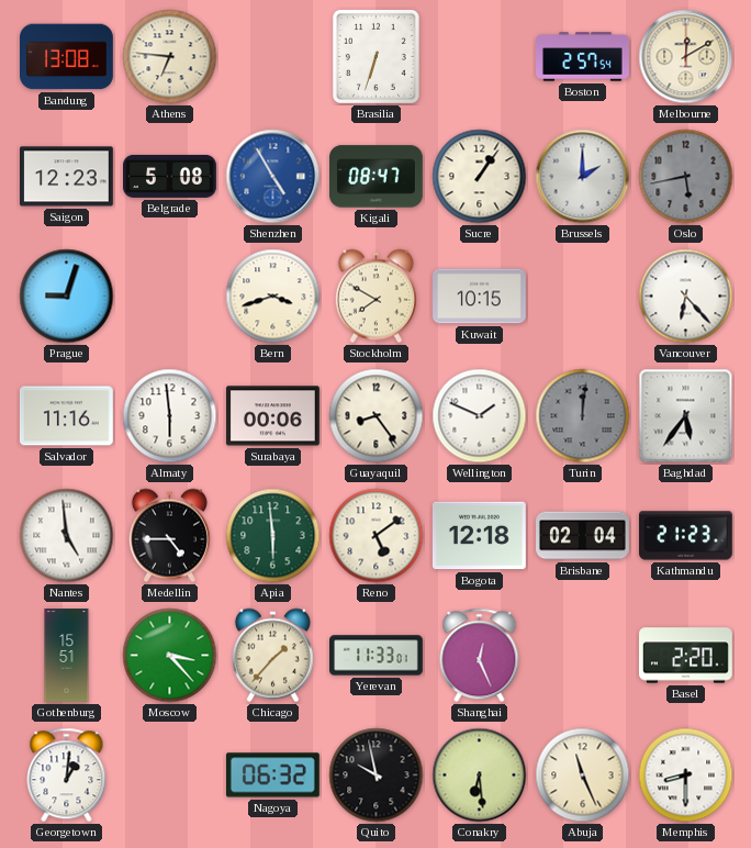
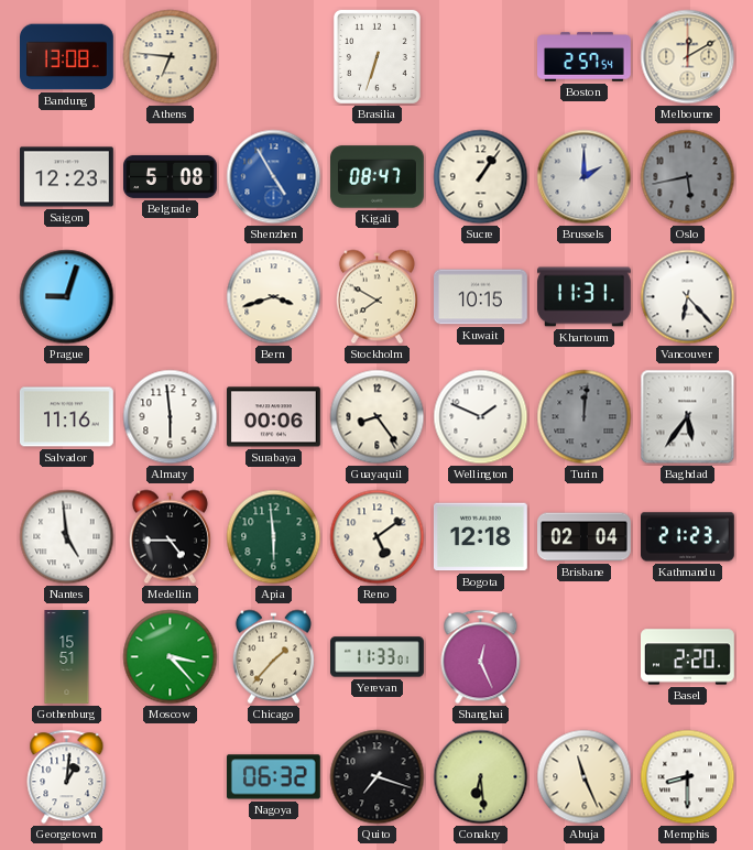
Khartoum: none -> 11:31 (585, 297)
Quito: 9:58 -> 7:18 (378, 777)
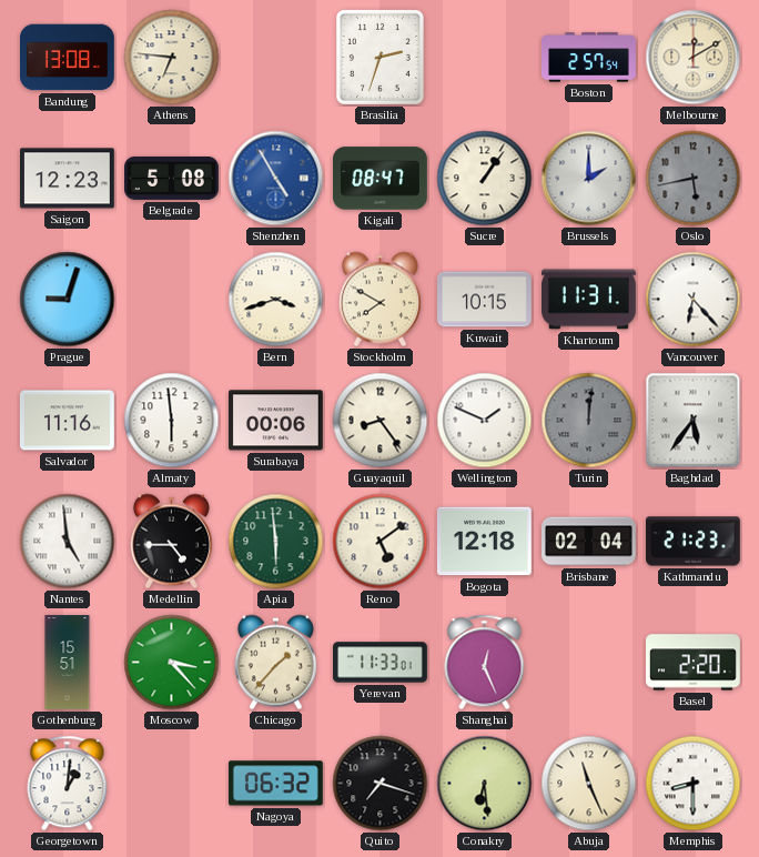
Brasilia: 6:33 -> 2:33 (379, 57)
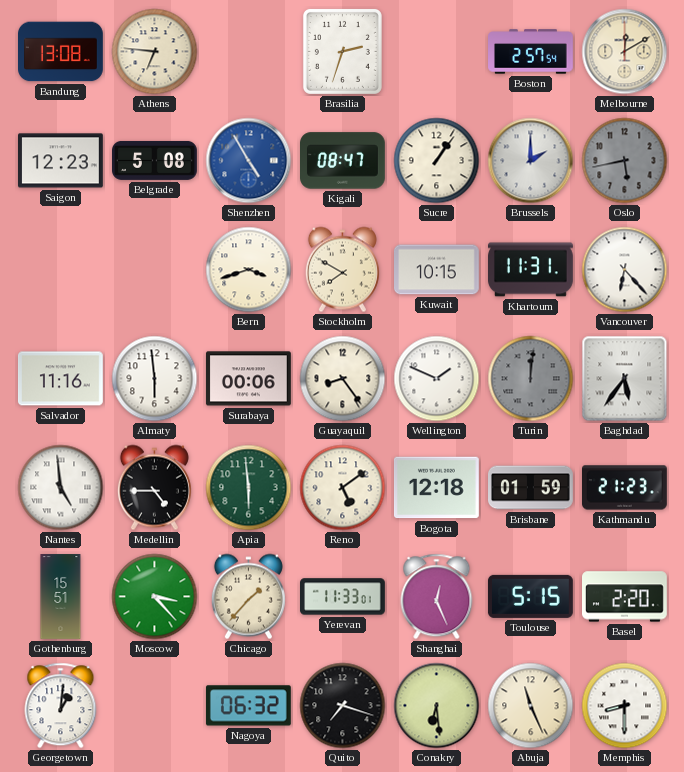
Prague: 9:03 -> none (68, 300)
Brisbane: 02:04 -> 01:59 (531, 488)
Toulouse: none -> 5:15 (530, 596)
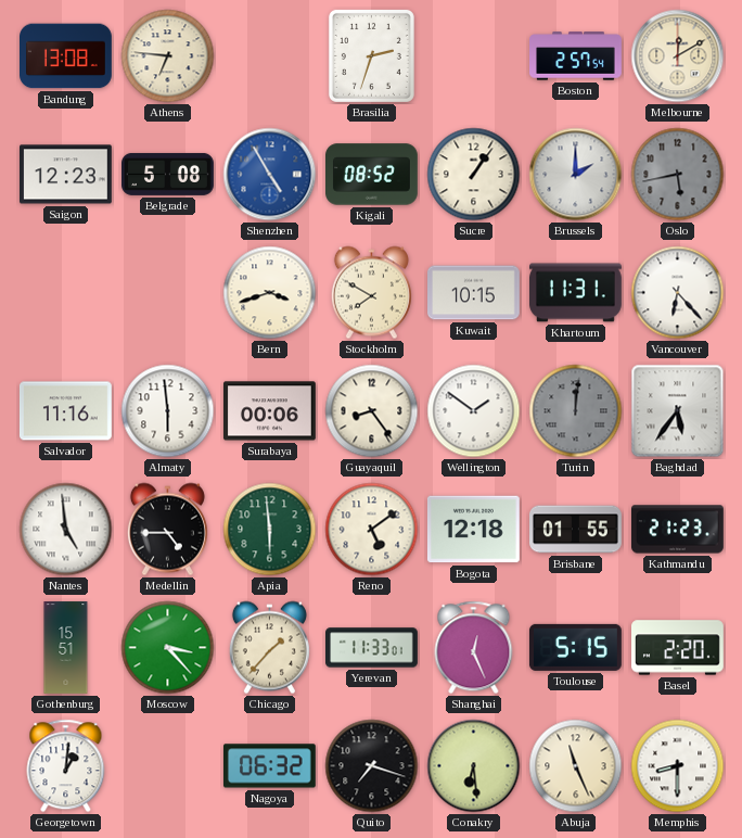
Kigali: 08:47 -> 08:52 (372, 175)
Wellington: 1:49 -> 1:51 (474, 411)
Brisbane: 01:59 -> 01:55 (576, 530)
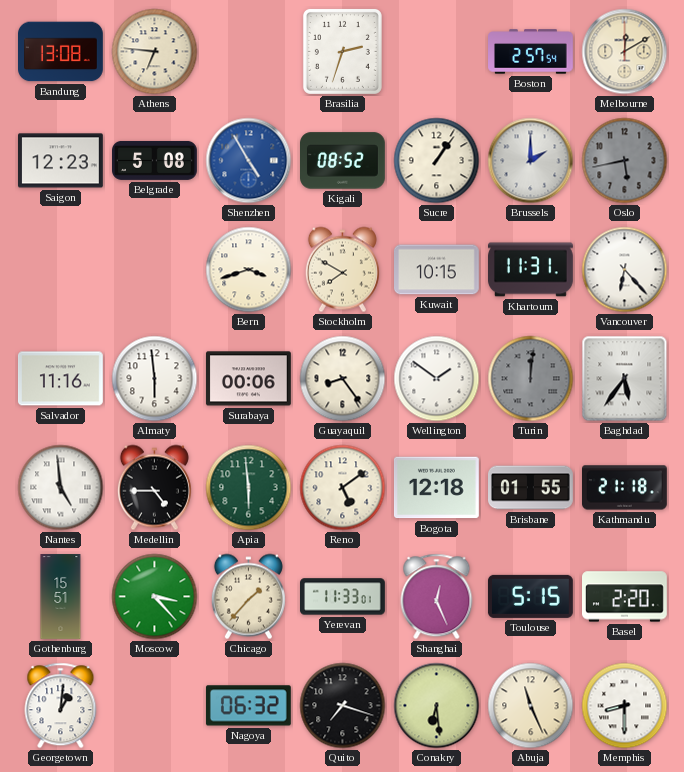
Kathmandu: 21:23 -> 21:18 (625, 488)
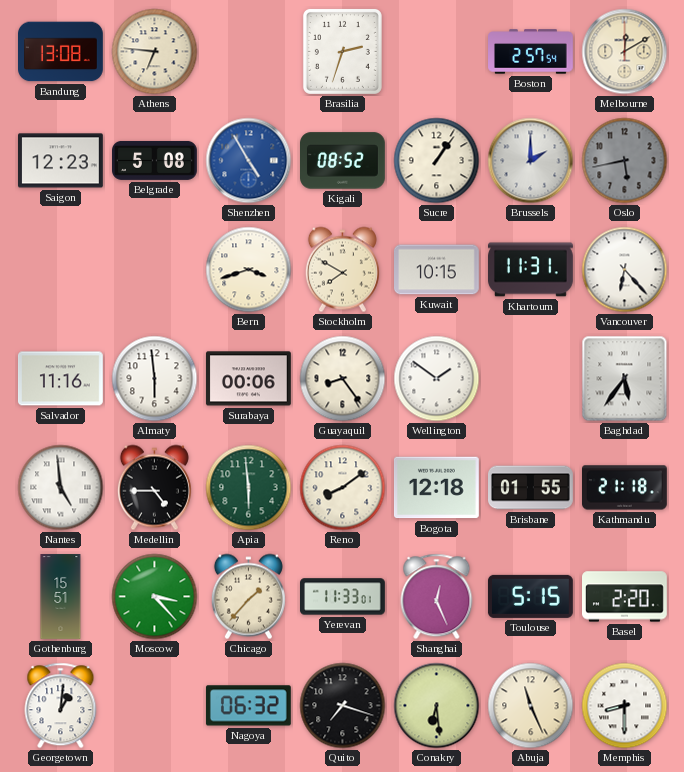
Turin: 12:01 -> none (531, 379)
Reno: 5:09 -> 8:09 (343, 488)
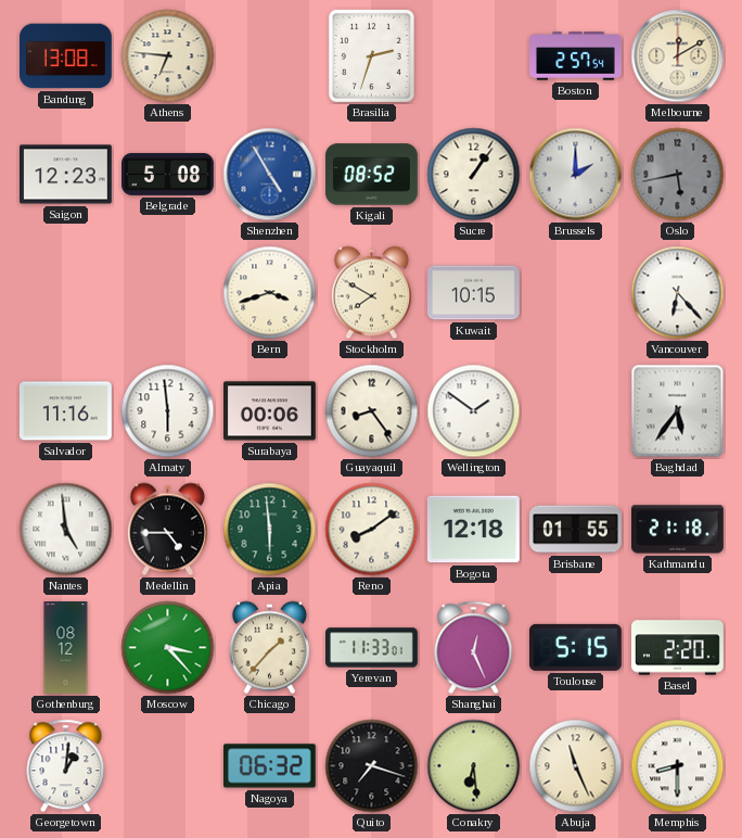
Khartoum: 11:31 -> none (531, 270)
Gothenburg: 15:51 -> 08:12 (66, 648)
